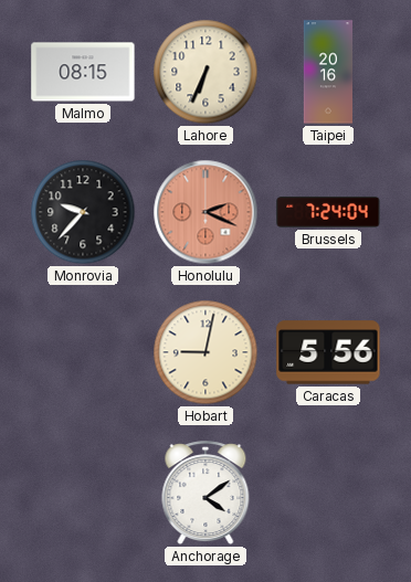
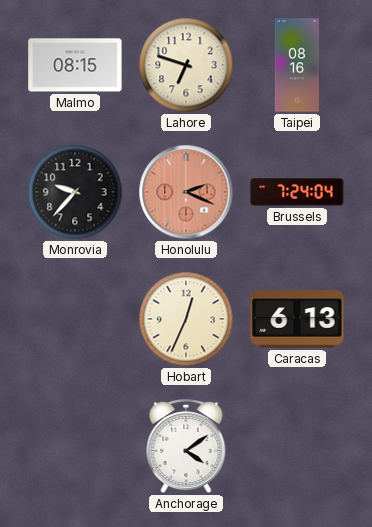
Lahore: 6:34 -> 6:48 (186, 65)
Taipei: 20:16 -> 08:16 (296, 65)
Hobart: 9:02 -> 12:34 (186, 319)
Caracas: 5:56 -> 6:13 (297, 319)
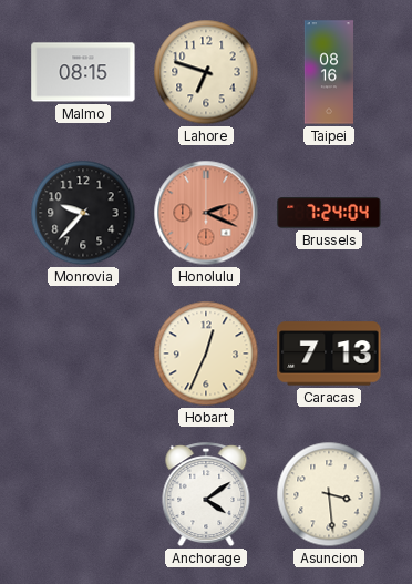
Caracas: 6:13 -> 7:13 (329, 354)
Asuncion: none -> 3:29 (329, 494)
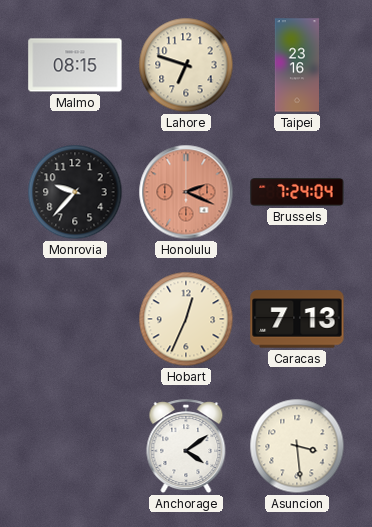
Taipei: 08:16 -> 23:16 (296, 65)
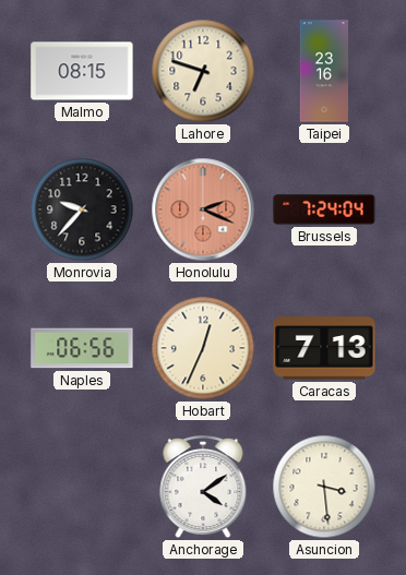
Naples: none -> 06:56 (82, 348)
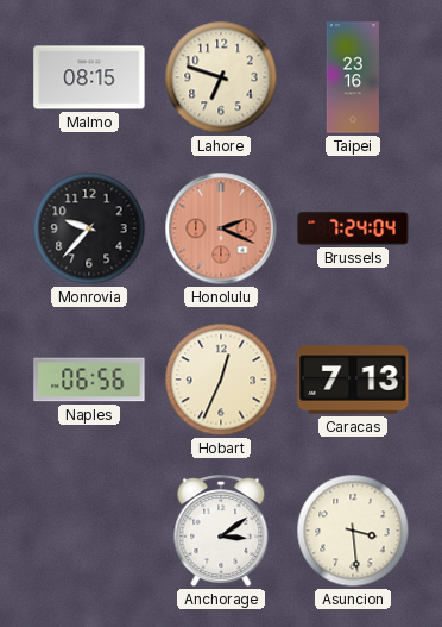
Anchorage: 4:09 -> 3:09 (221, 532)
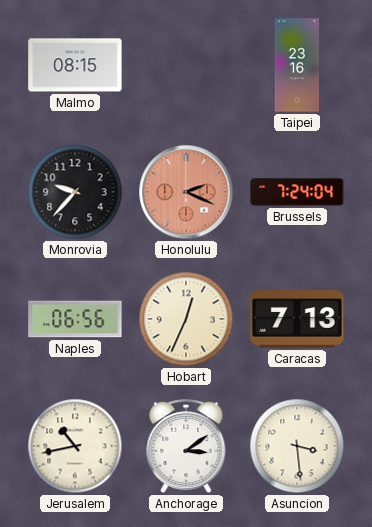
Lahore: 6:48 -> none (221, 77)
Jerusalem: none -> 10:43 (75, 446)
